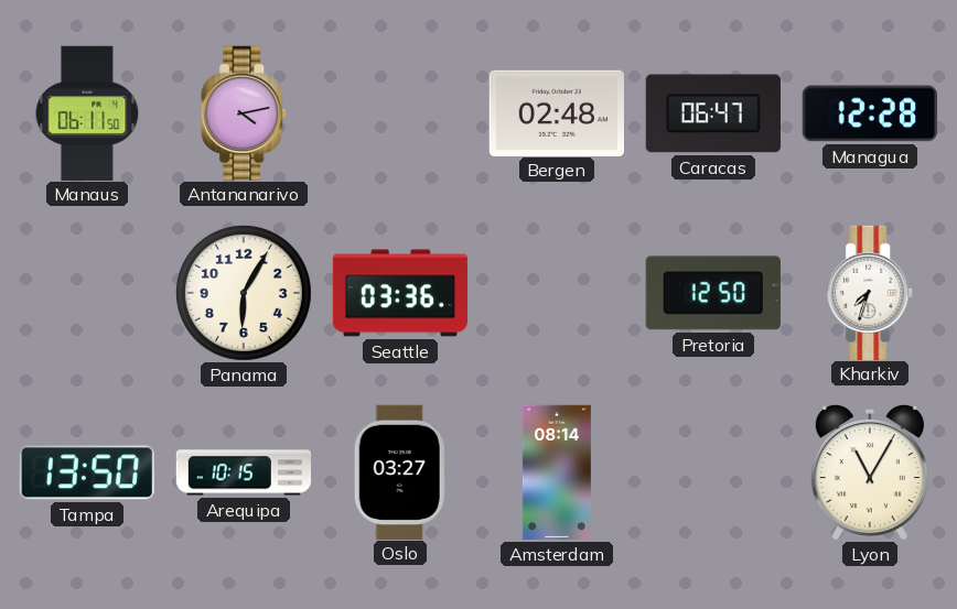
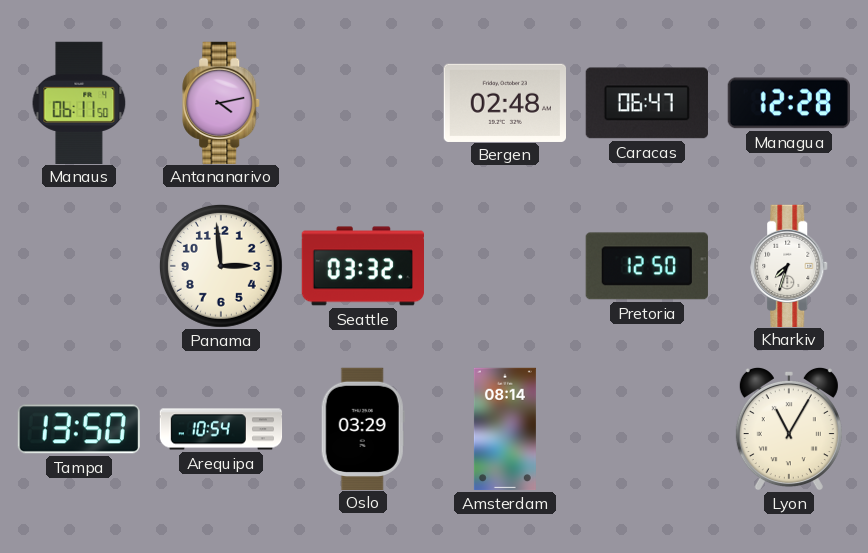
Panama: 6:05 -> 2:59 (221, 266)
Seattle: 03:36 -> 03:32 (362, 266)
Arequipa: 10:15 -> 10:54 (221, 429)
Oslo: 03:27 -> 03:29 (363, 428)
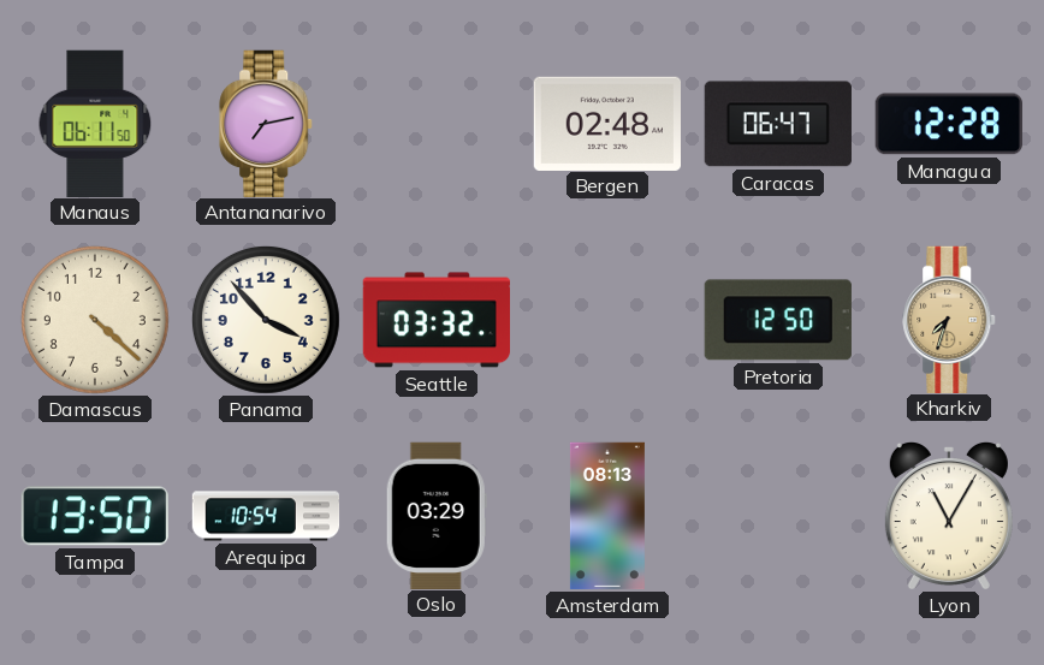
Antananarivo: 4:13 -> 7:13 (267, 123)
Damascus: none -> 4:22 (95, 320)
Panama: 2:59 -> 3:53 (266, 320)
Kharkiv dial: white -> champagne (950, 319)
Amsterdam: 08:14 -> 08:13 (607, 516)
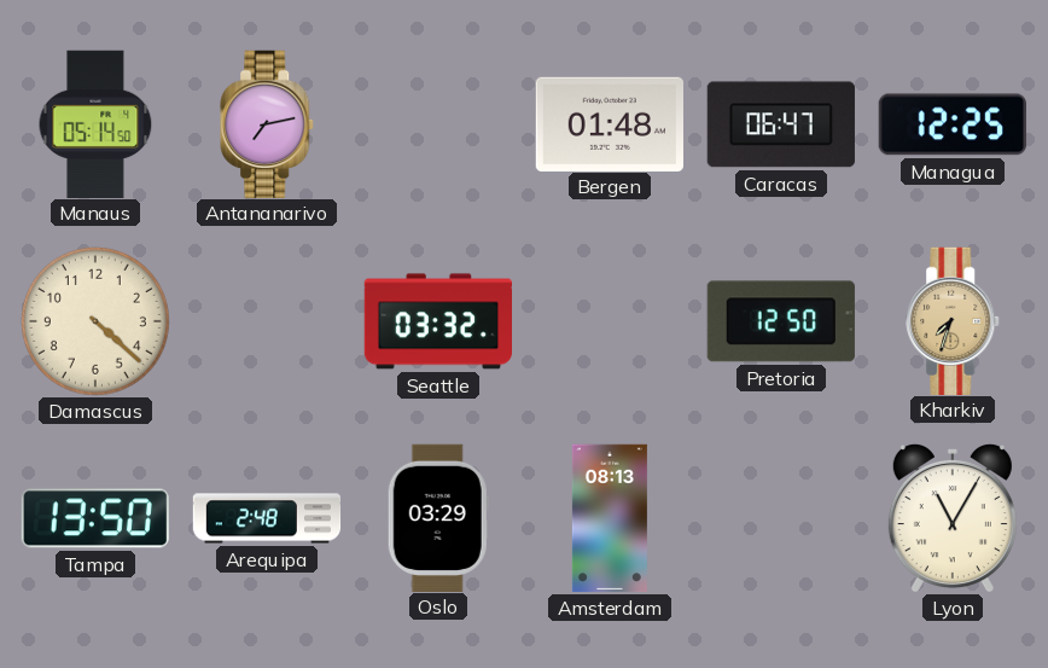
Manaus: 06:11 -> 05:14 (95, 123)
Bergen: 02:48 -> 01:48 (609, 123)
Managua: 12:28 -> 12:25 (953, 124)
Panama: 3:53 -> none (266, 320)
Arequipa: 10:54 -> 2:48 (267, 518)
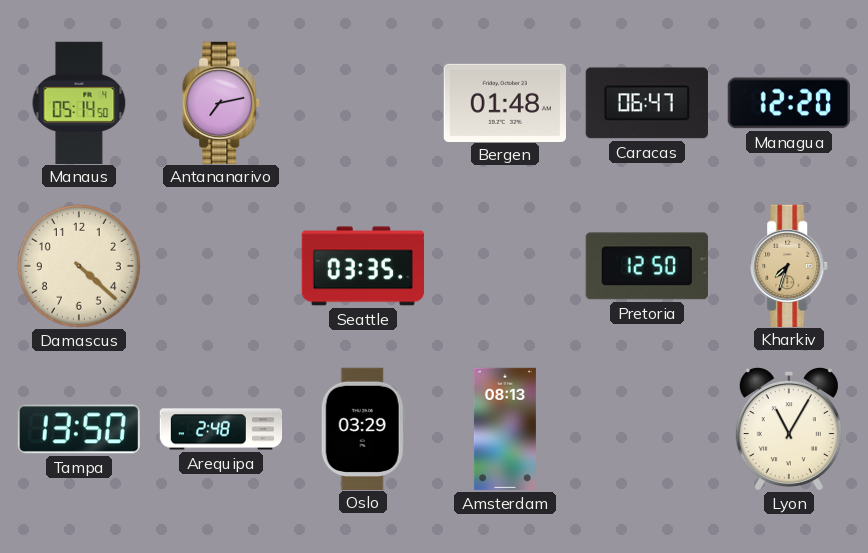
Managua: 12:25 -> 12:20 (789, 103)
Seattle: 03:32 -> 03:35 (362, 266)
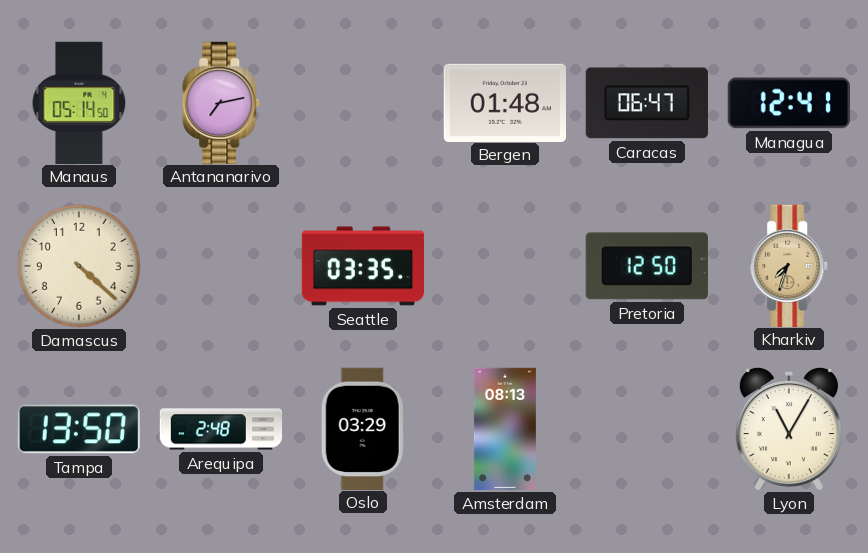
Managua: 12:20 -> 12:41 (789, 103)
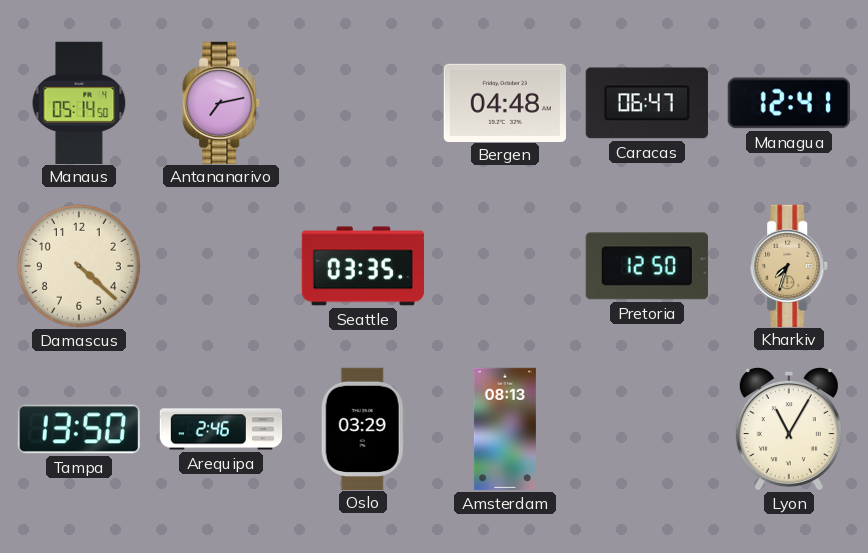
Bergen: 01:48 -> 04:48 (504, 102)
Arequipa: 2:48 -> 2:46 (221, 429)
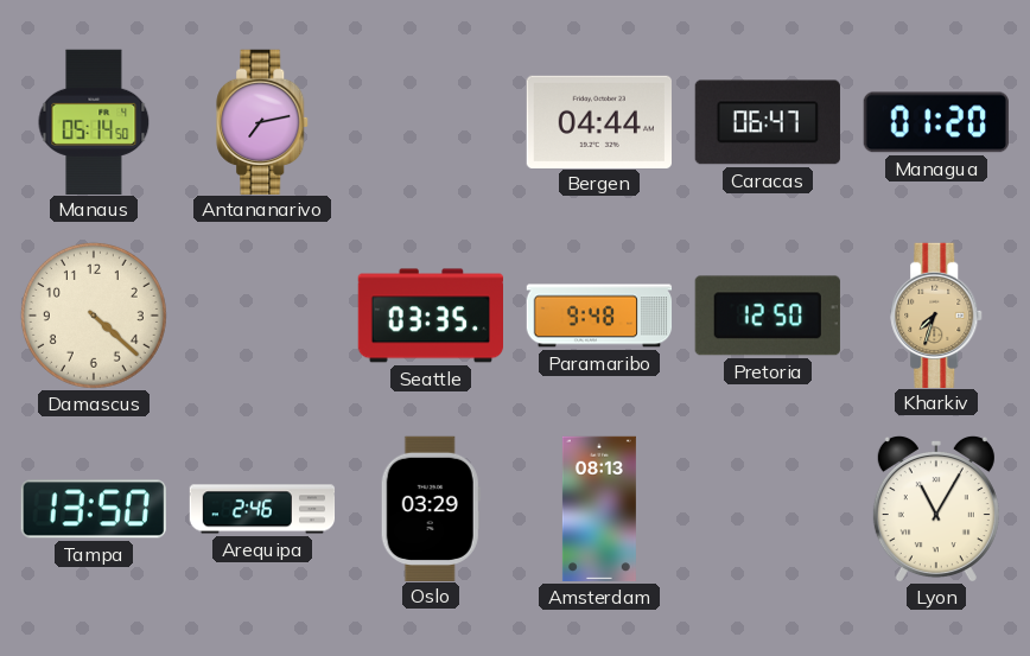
Bergen: 04:48 -> 04:44 (598, 121)
Managua: 12:41 -> 01:20 (936, 122)
Paramaribo: none -> 9:48 (599, 316)
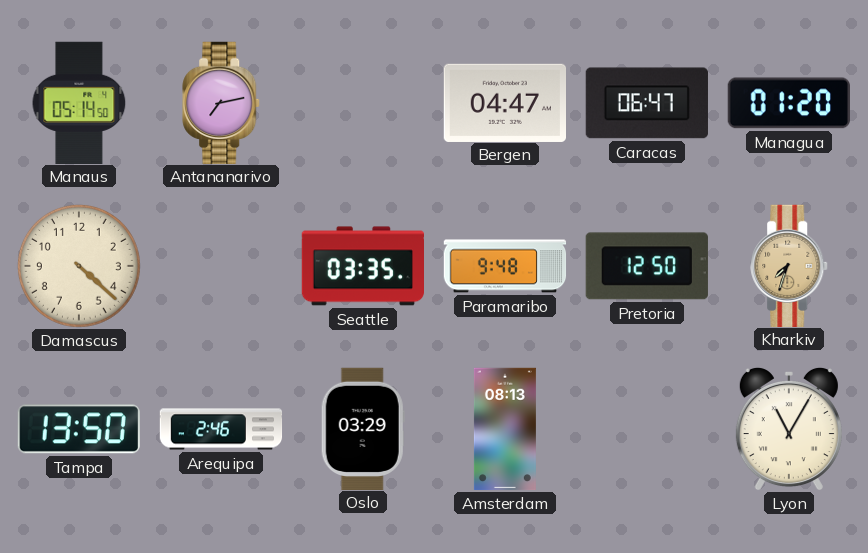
Bergen: 04:44 -> 04:47 (504, 102)
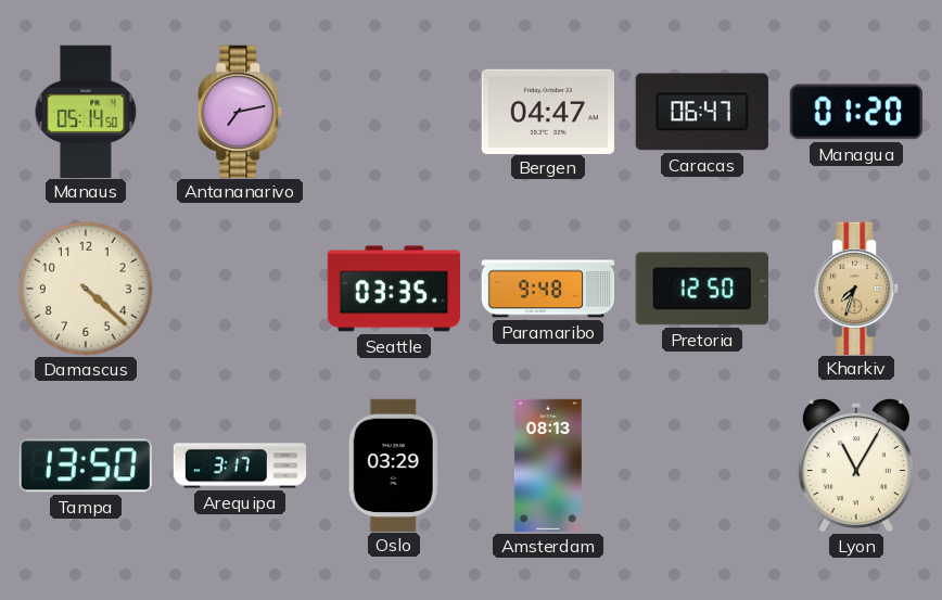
Arequipa: 2:46 -> 3:17 (240, 465)
